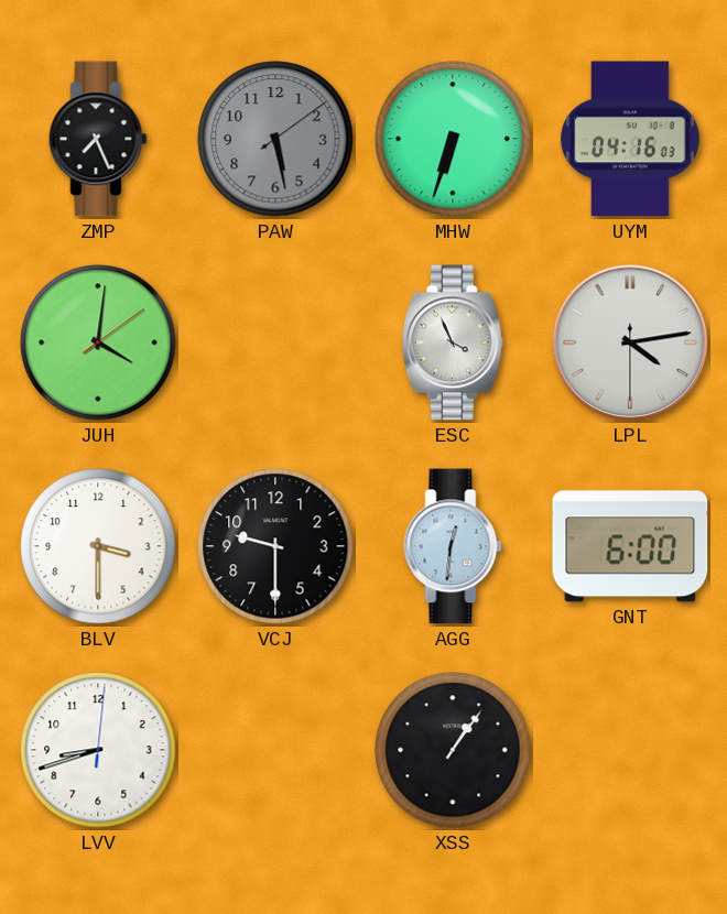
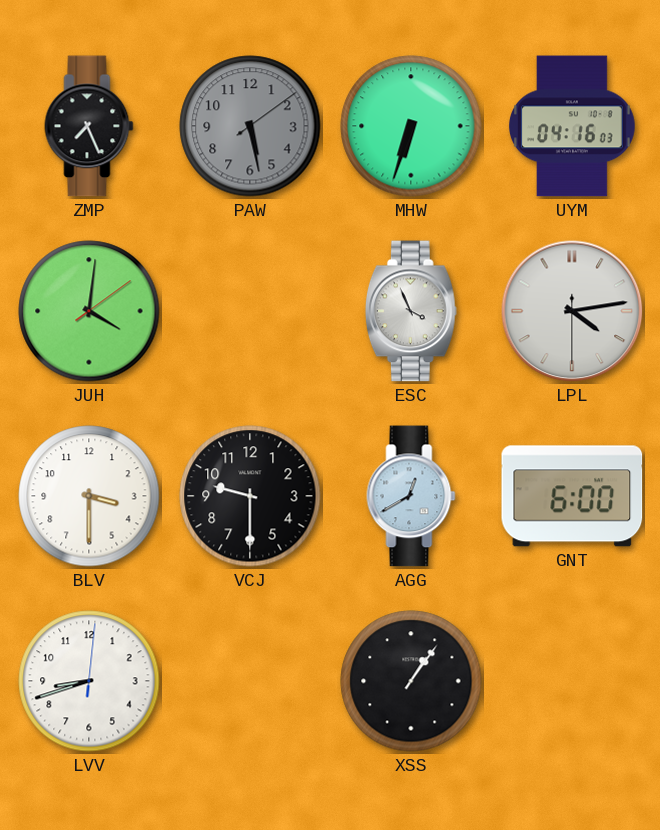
AGG: 12:31 -> 12:40 (411, 496)
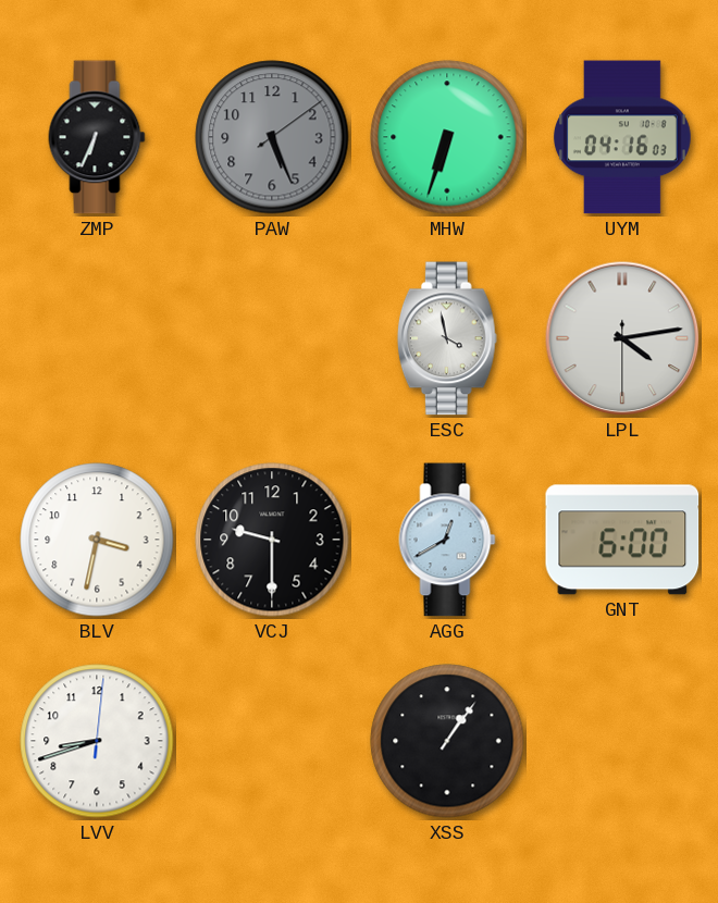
ZMP: 7:26 -> 6:34 (97, 137)
PAW: 5:28 -> 5:26 (272, 137)
JUH: 4:01 -> none (89, 311)
ESC: 3:56 -> 3:58 (447, 338)
BLV: 3:30 -> 3:32 (97, 540)
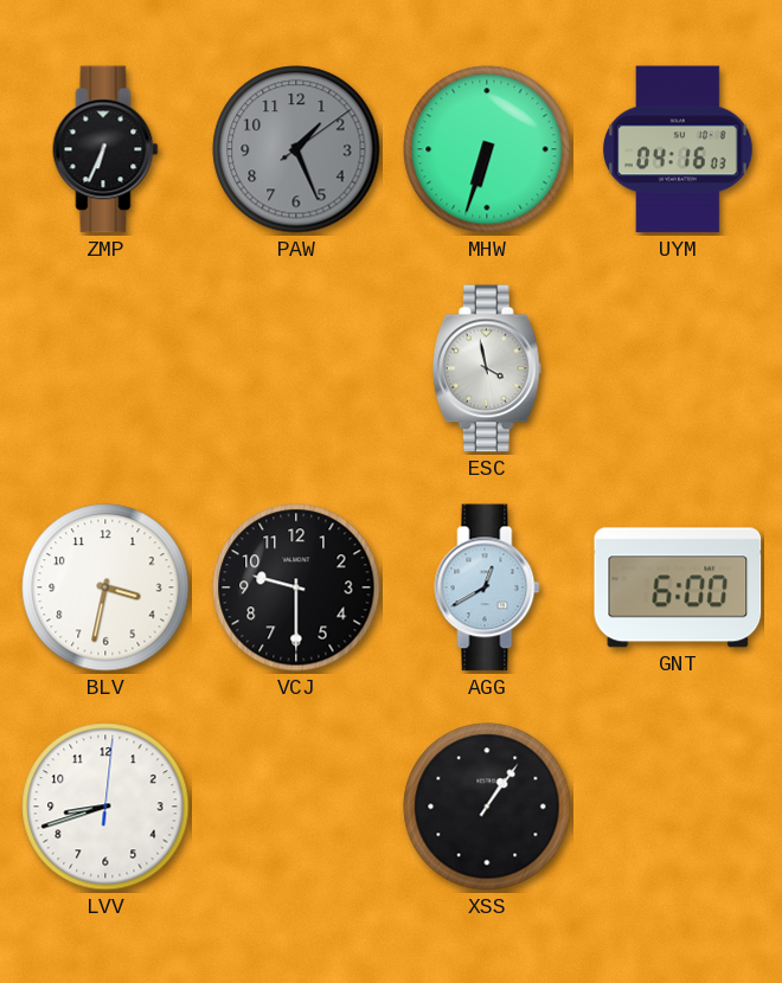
PAW: 5:26 -> 1:26 (296, 149)
LPL: 4:13 -> none (622, 338)
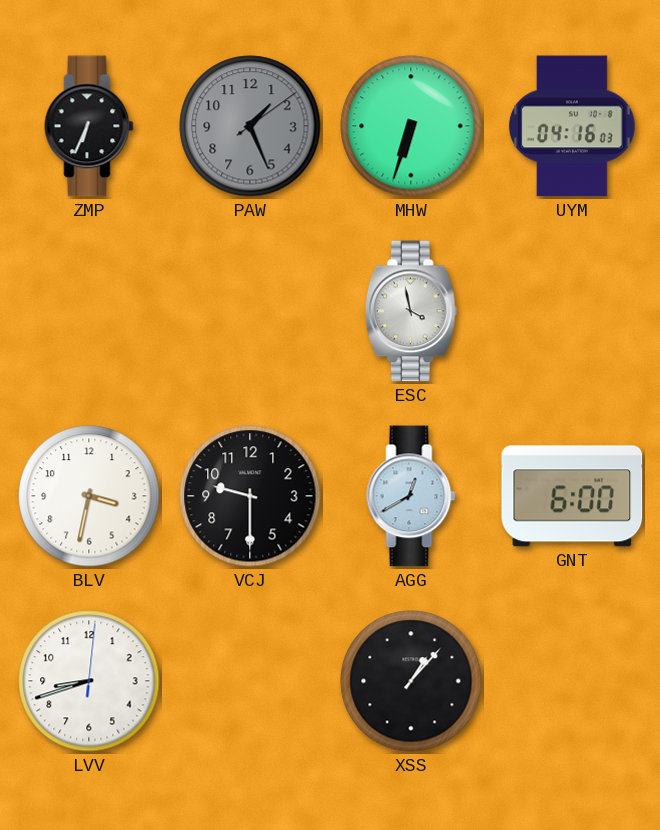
XSS: 1:06 -> 1:07 (411, 681)
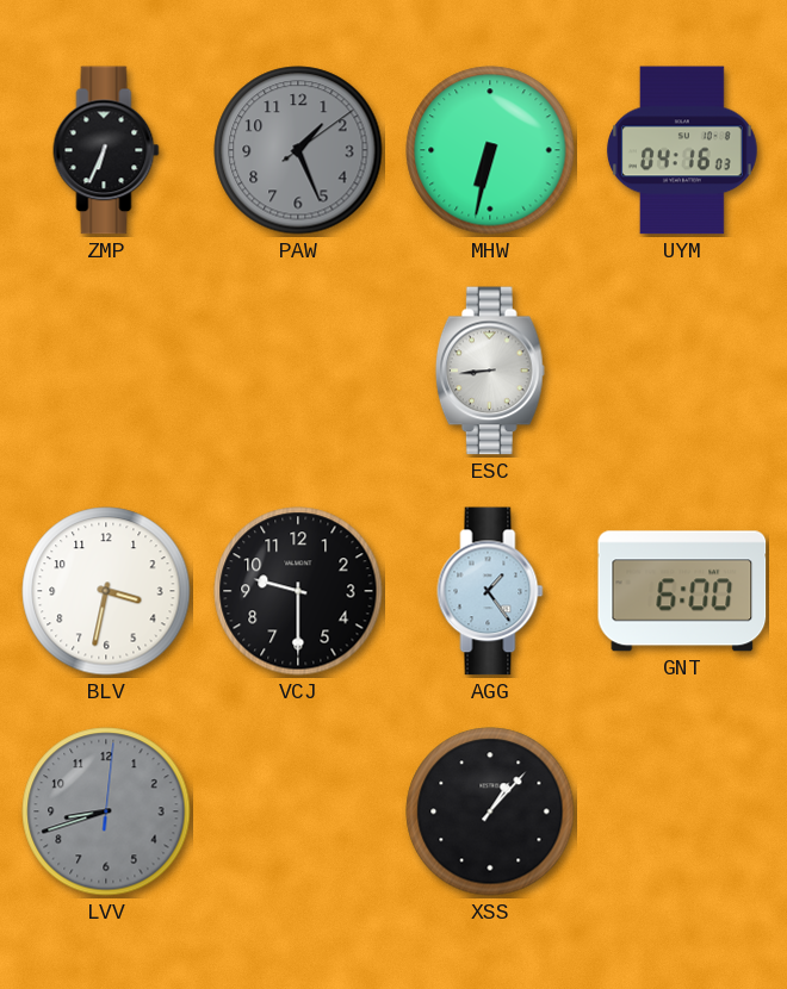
MHW: 6:33 -> 6:32 (490, 150)
ESC: 3:58 -> 8:44 (490, 371)
AGG: 12:40 -> 1:24 (490, 591)
LVV dial: white -> grey (106, 811)
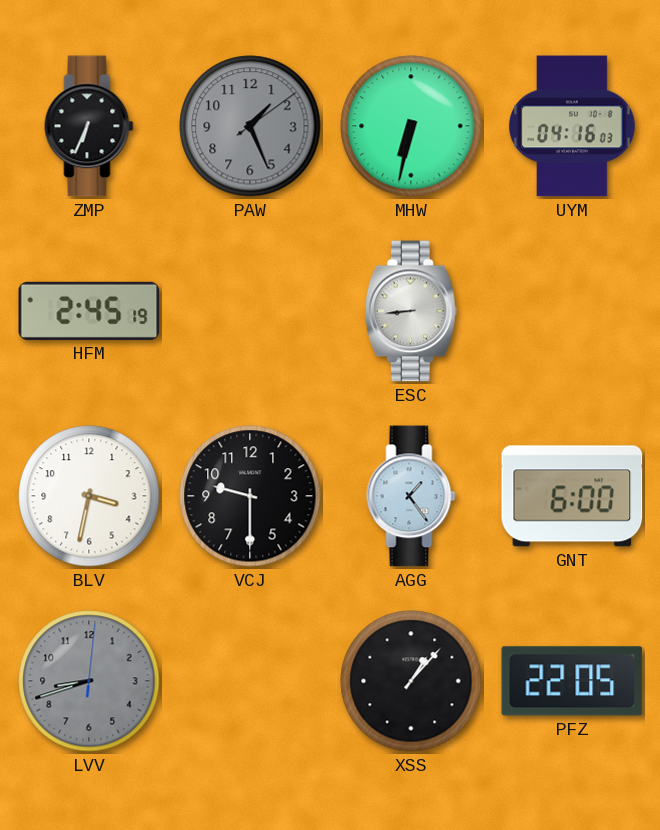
HFM: none -> 2:45 (89, 311)
PFZ: none -> 22:05 (572, 681)
